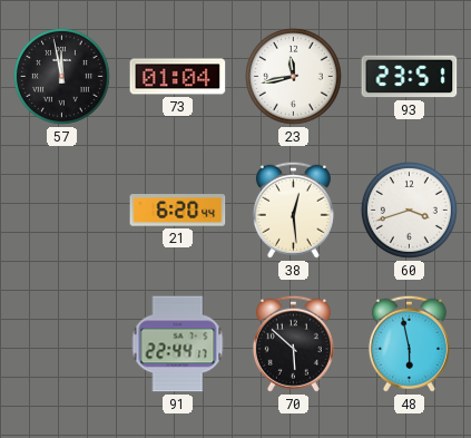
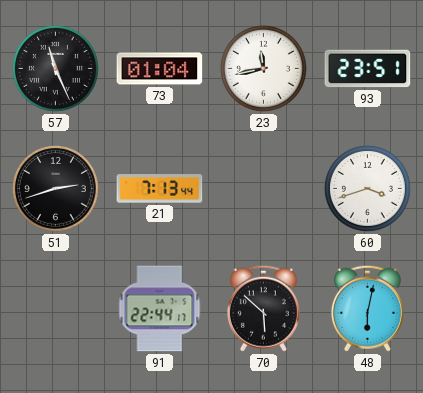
57: 11:58 -> 11:26 (55, 68)
51: none -> 2:42 (55, 188)
21: 6:20 -> 7:13 (160, 189)
38: 12:29 -> none (293, 210)
48: 5:58 -> 6:02 (367, 308)
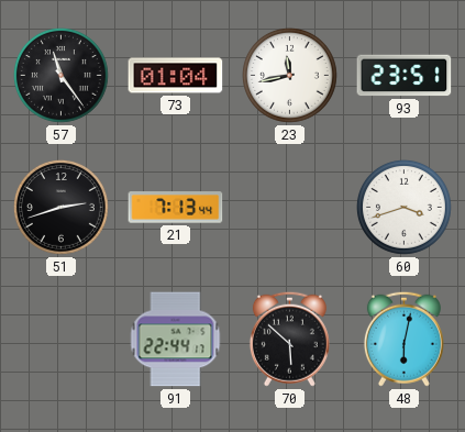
57: 11:26 -> 11:24 (60, 75)
